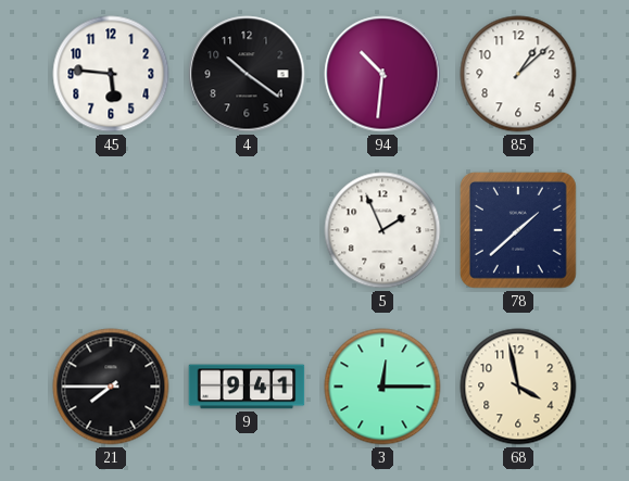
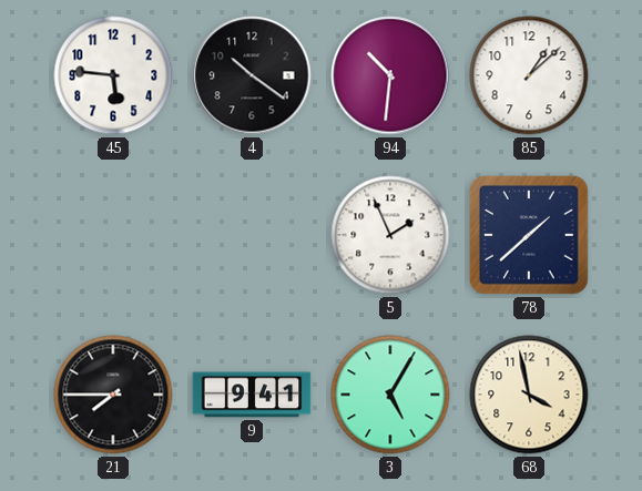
3: 12:15 -> 5:05 (390, 395)
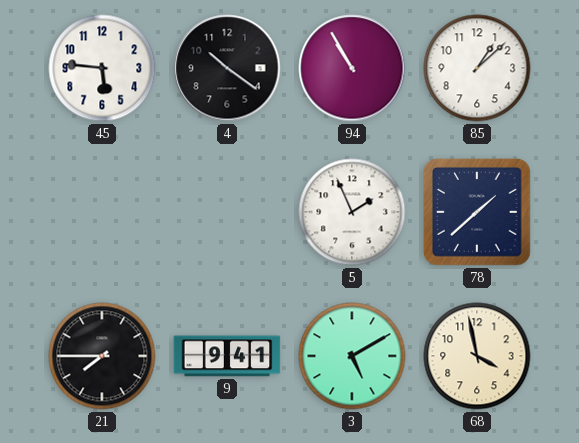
94: 10:31 -> 10:55 (352, 68)
3: 5:05 -> 5:10 (352, 356)
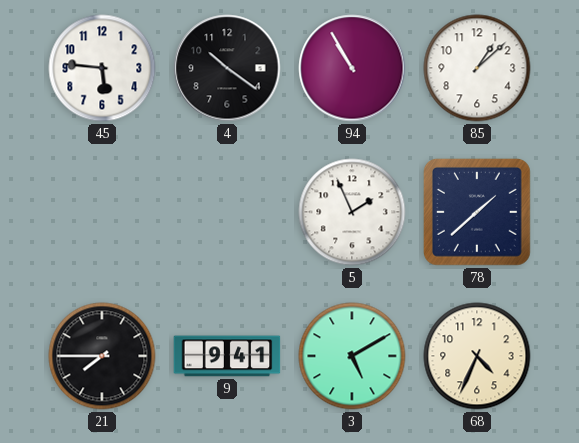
68: 3:58 -> 4:34 (477, 356)
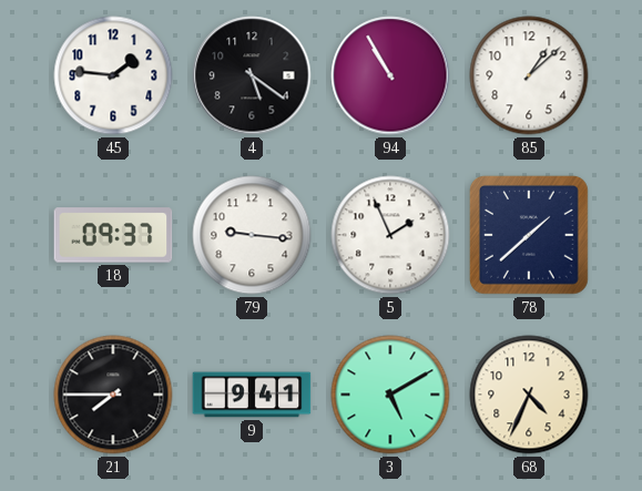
45: 5:46 -> 1:46 (113, 75)
4: 10:21 -> 5:21 (252, 75)
18: none -> 09:37 (113, 235)
79: none -> 9:16 (252, 235)
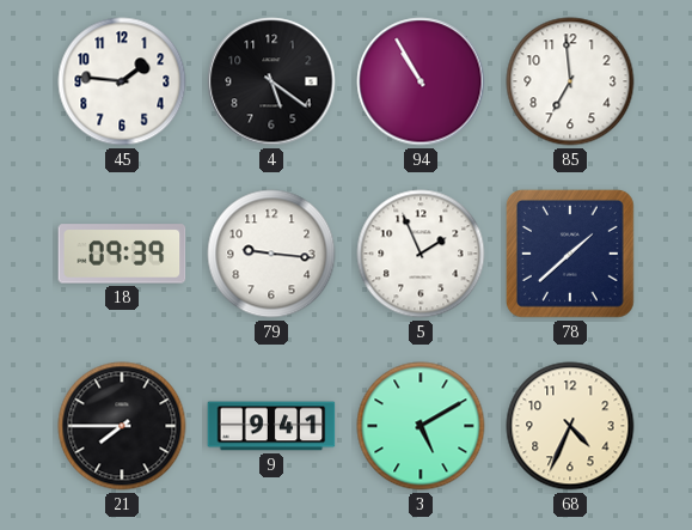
85: 1:08 -> 6:59 (570, 81)
18: 09:37 -> 09:39 (122, 254)
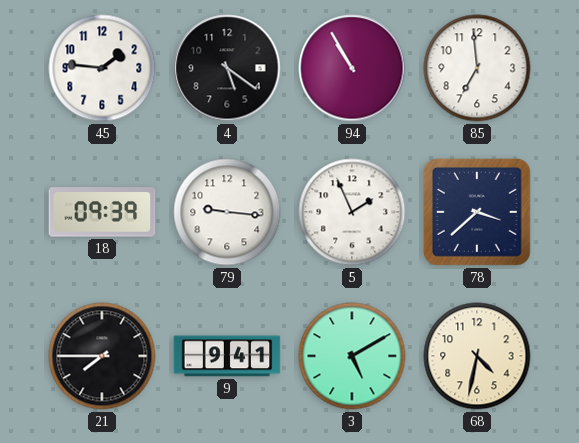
78: 1:38 -> 3:38 (477, 212)
68: 4:34 -> 4:32 (477, 356)
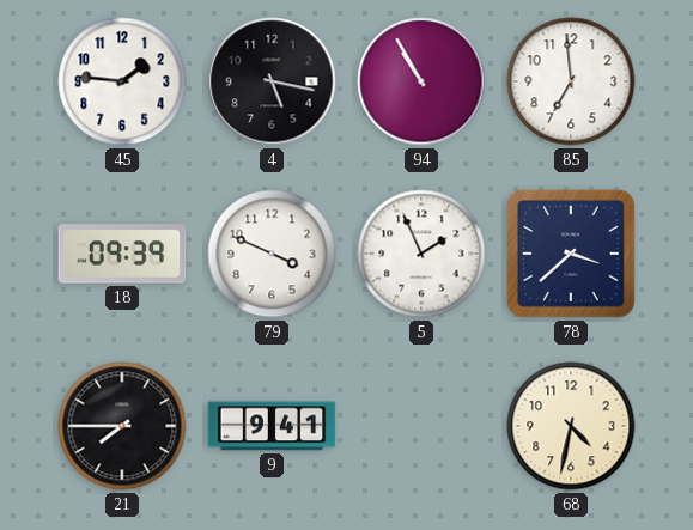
4: 5:21 -> 5:17 (272, 81)
79: 9:16 -> 3:49 (272, 254)
3: 5:10 -> none (352, 356)
